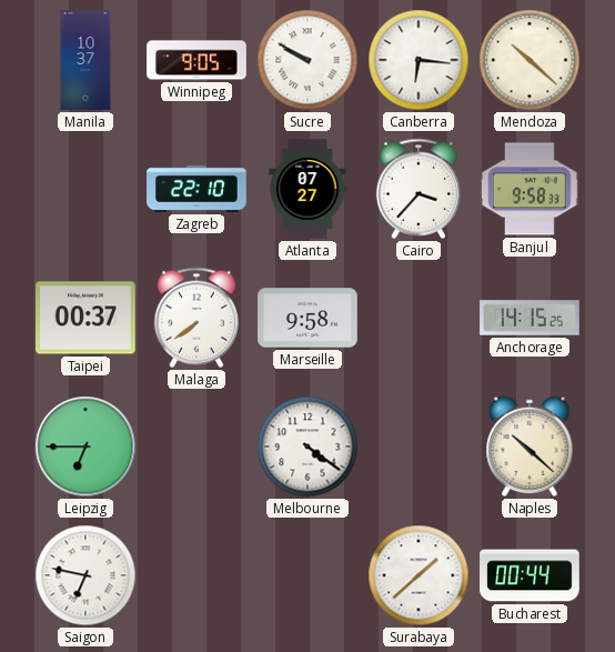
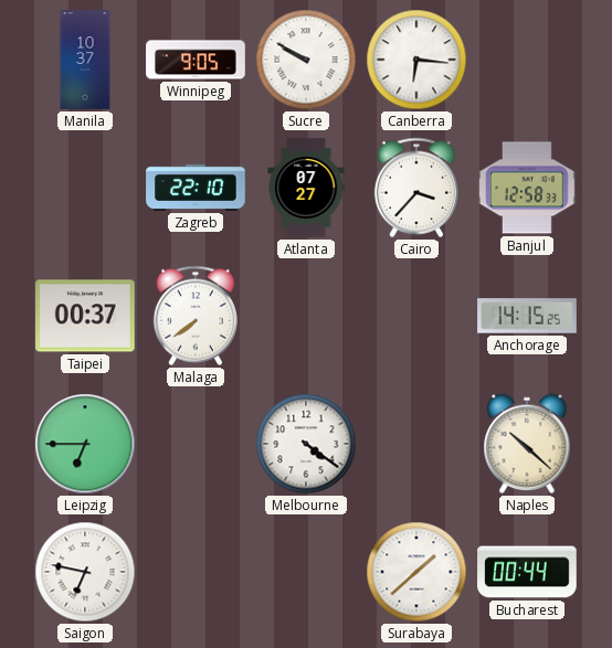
Mendoza: 10:22 -> none (530, 60)
Banjul: 9:58 -> 12:58 (527, 188)
Marseille: 9:58 -> none (307, 318)
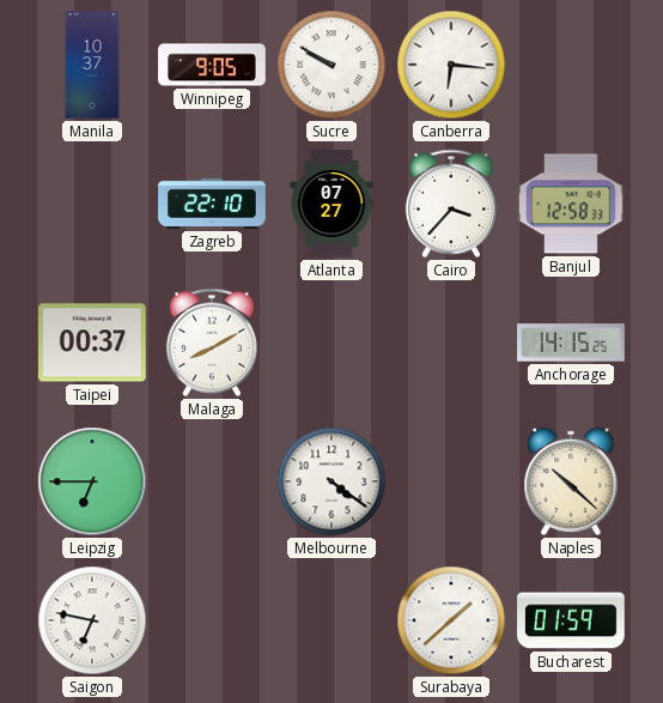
Malaga: 7:39 -> 8:10 (212, 343)
Bucharest: 00:44 -> 01:59 (571, 620)
